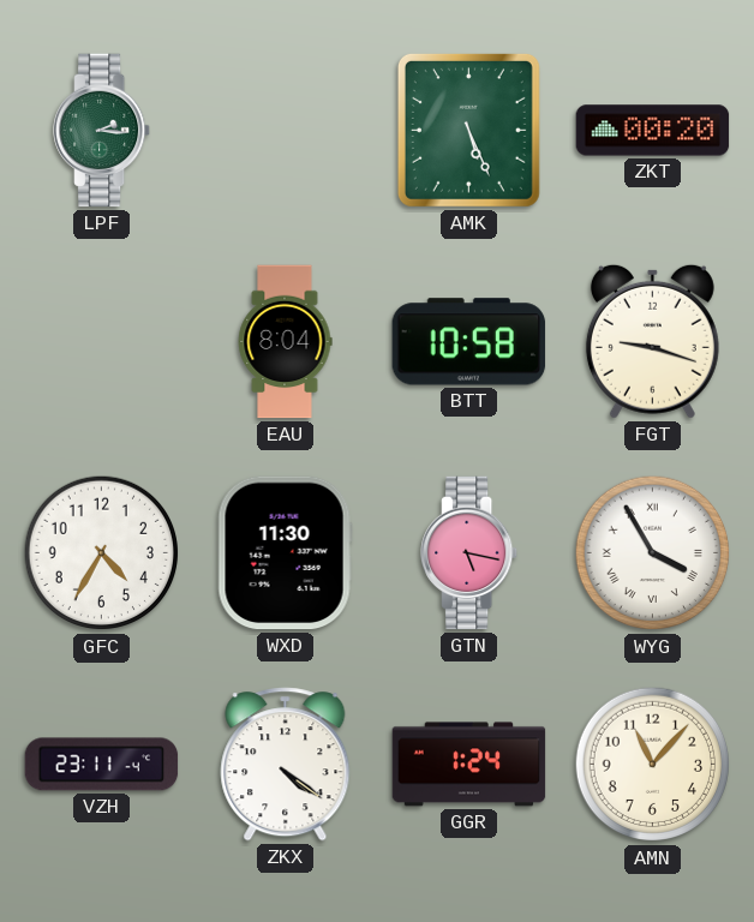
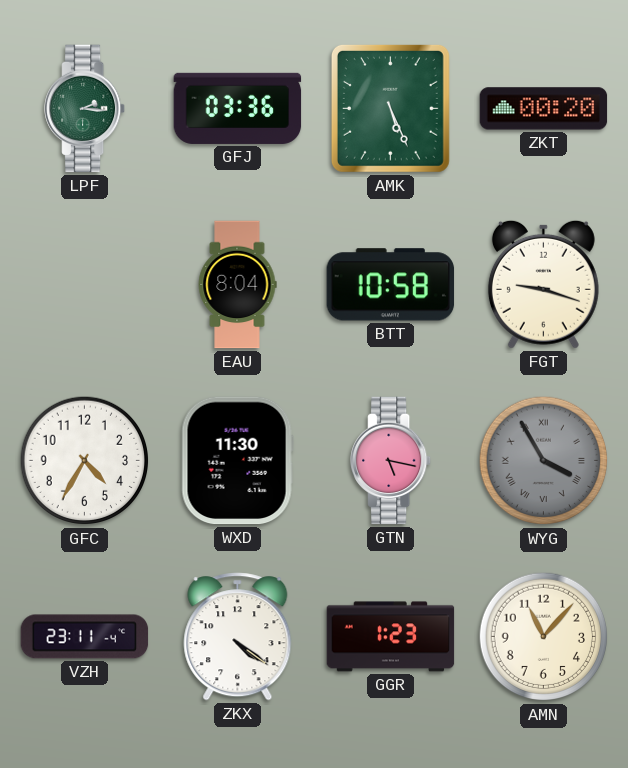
GFJ: none -> 03:36 (238, 108)
WYG dial: white -> grey (544, 461)
GGR: 1:24 -> 1:23 (391, 637)
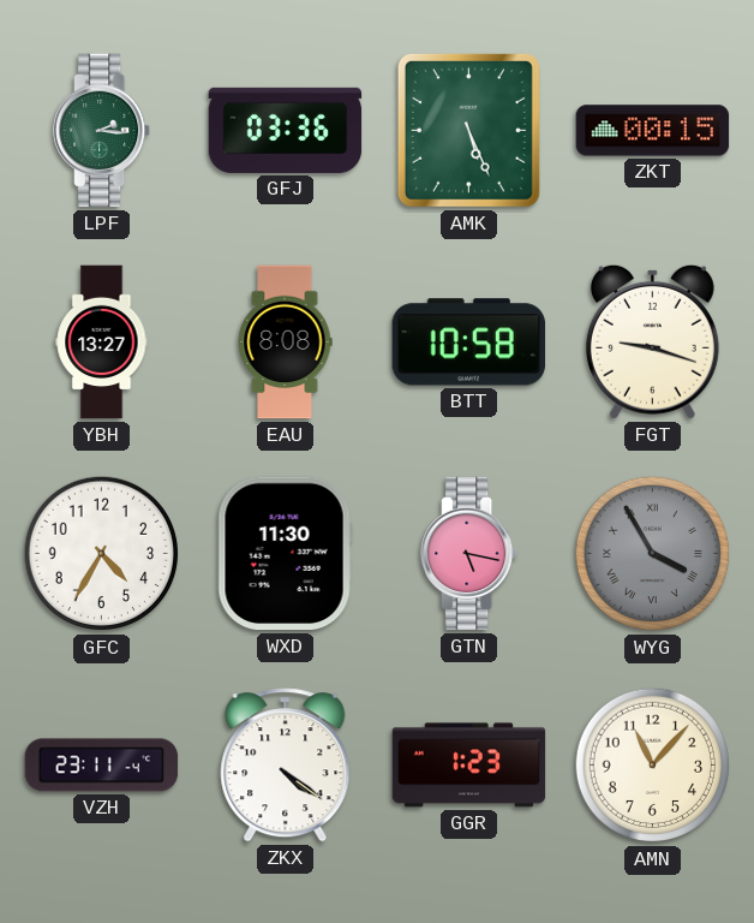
ZKT: 00:20 -> 00:15 (653, 131)
YBH: none -> 13:27 (102, 343)
EAU: 8:04 -> 8:08 (285, 343)
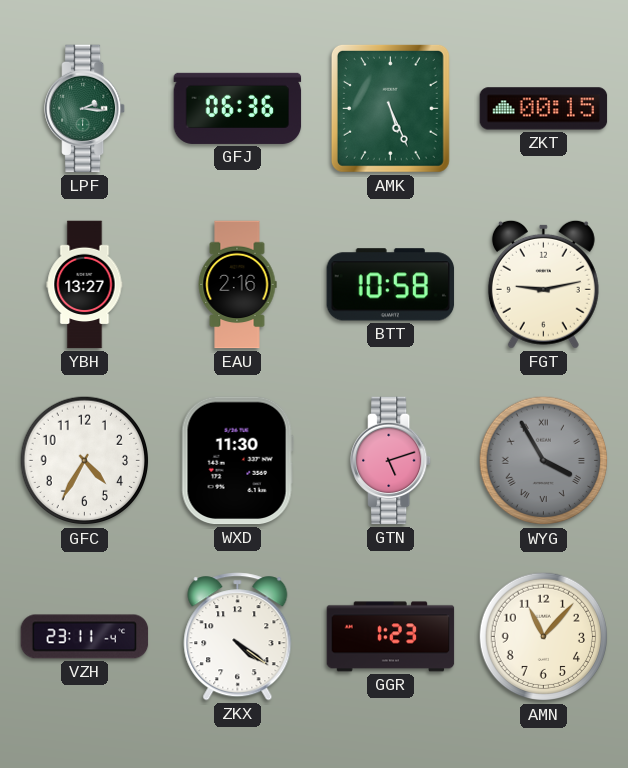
GFJ: 03:36 -> 06:36 (238, 108)
EAU: 8:08 -> 2:16 (237, 285)
FGT: 9:18 -> 9:13 (543, 284)
GTN: 5:17 -> 5:12 (391, 461)
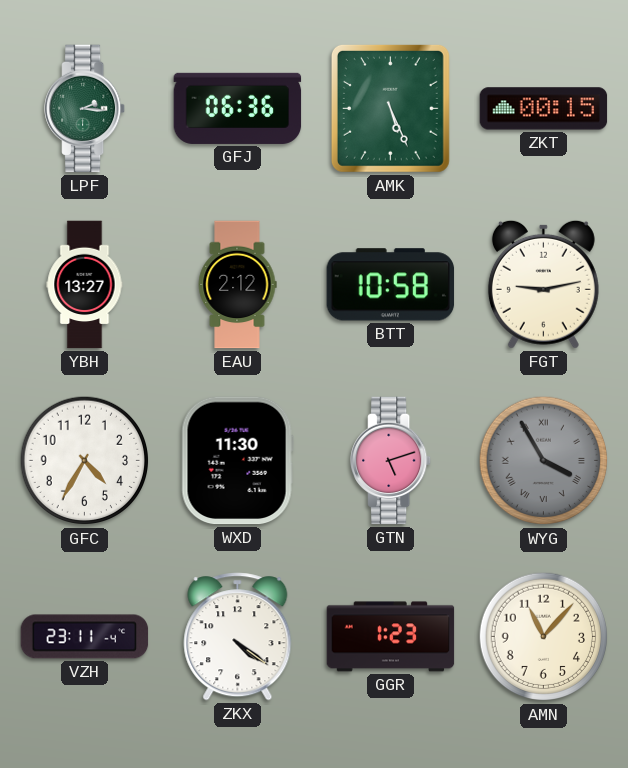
EAU: 2:16 -> 2:12 (237, 285)
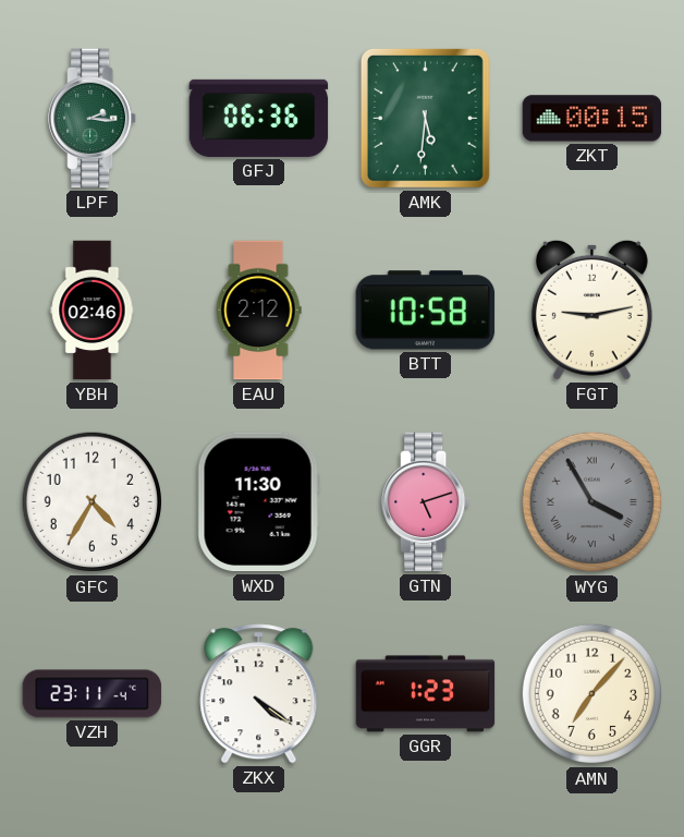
AMK: 5:26 -> 5:31 (425, 118)
YBH: 13:27 -> 02:46 (93, 311)
AMN: 11:07 -> 7:07 (593, 694)
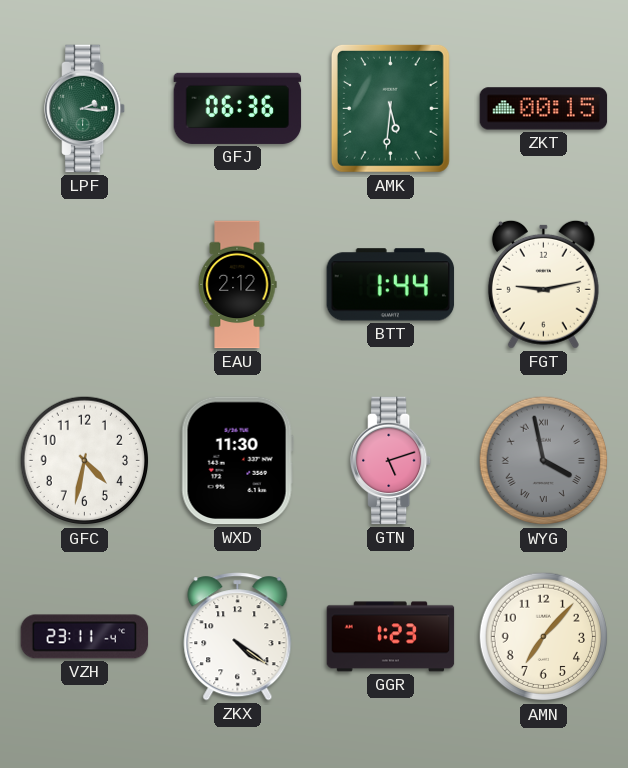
YBH: 02:46 -> none (93, 311)
BTT: 10:58 -> 1:44 (391, 285)
GFC: 4:35 -> 4:32 (85, 461)
WYG: 3:55 -> 3:58 (544, 461)
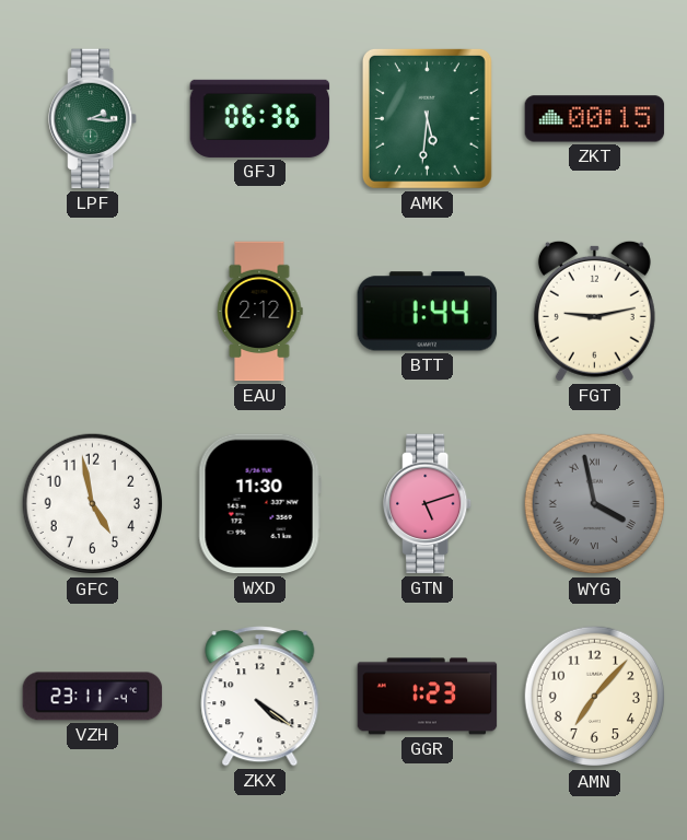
GFC: 4:32 -> 4:58 (93, 504)
